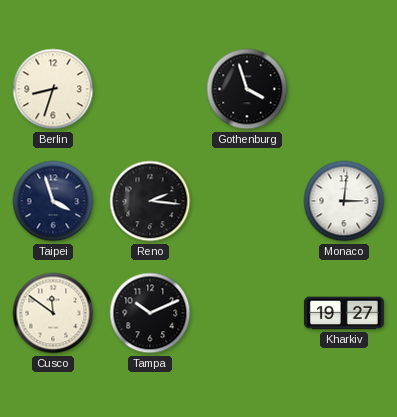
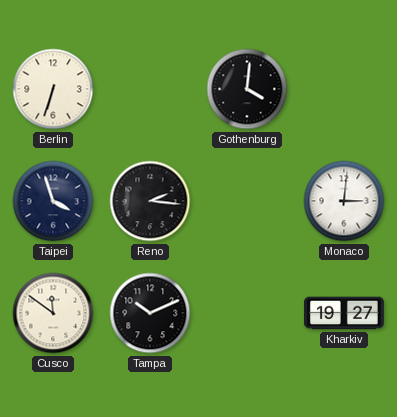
Berlin: 8:33 -> 6:33 (53, 89)
Gothenburg: 3:57 -> 4:01 (247, 89)
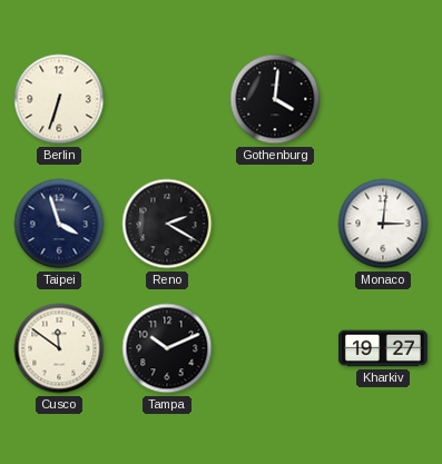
Reno: 2:16 -> 2:20 (167, 224)
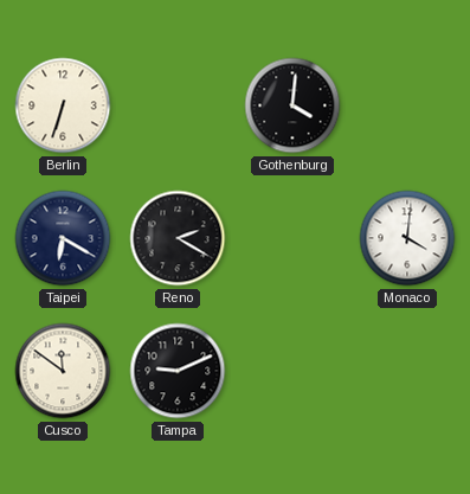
Taipei: 3:57 -> 6:20 (63, 238)
Monaco: 3:01 -> 4:01 (407, 238)
Tampa: 10:11 -> 9:11 (178, 371)
Kharkiv: 19:27 -> none (383, 348)
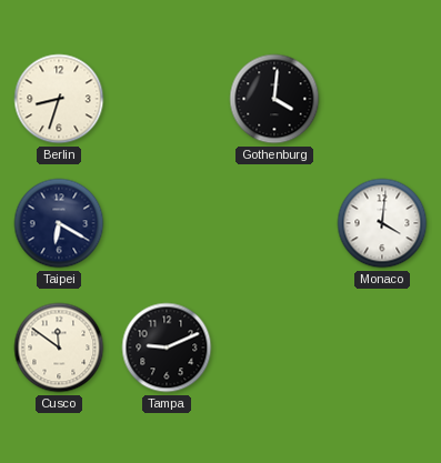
Berlin: 6:33 -> 8:33 (59, 99)
Reno: 2:20 -> none (178, 238)
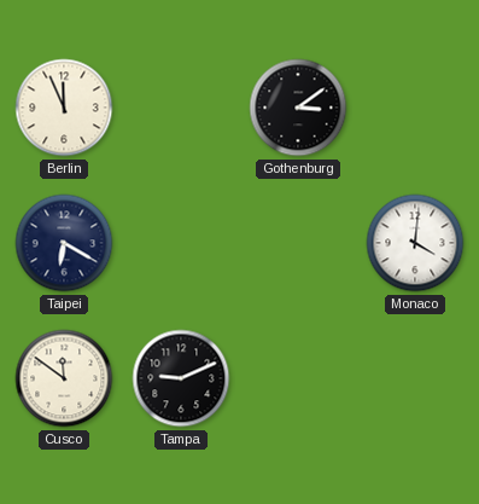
Berlin: 8:33 -> 11:56 (64, 108)
Gothenburg: 4:01 -> 3:09 (298, 108)
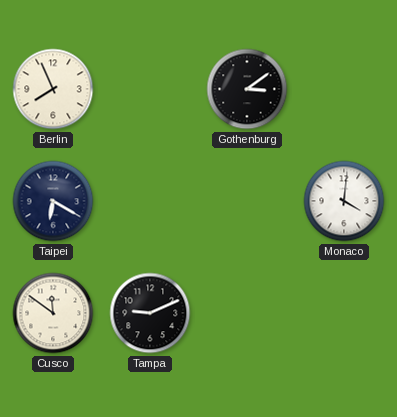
Berlin: 11:56 -> 7:56 (53, 89)
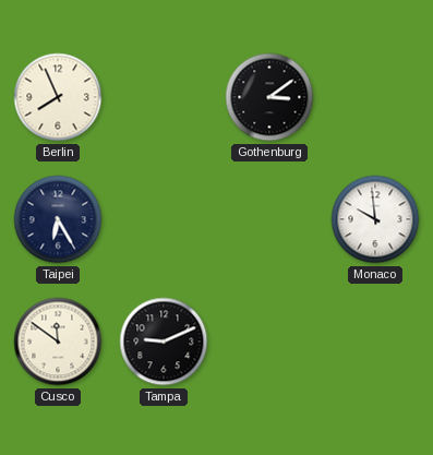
Taipei: 6:20 -> 6:25 (58, 219)
Monaco: 4:01 -> 9:59 (375, 219)
